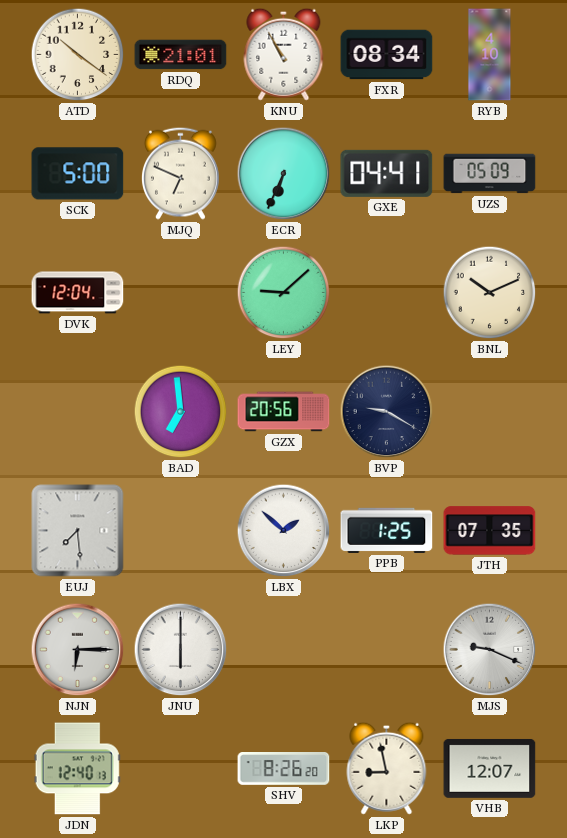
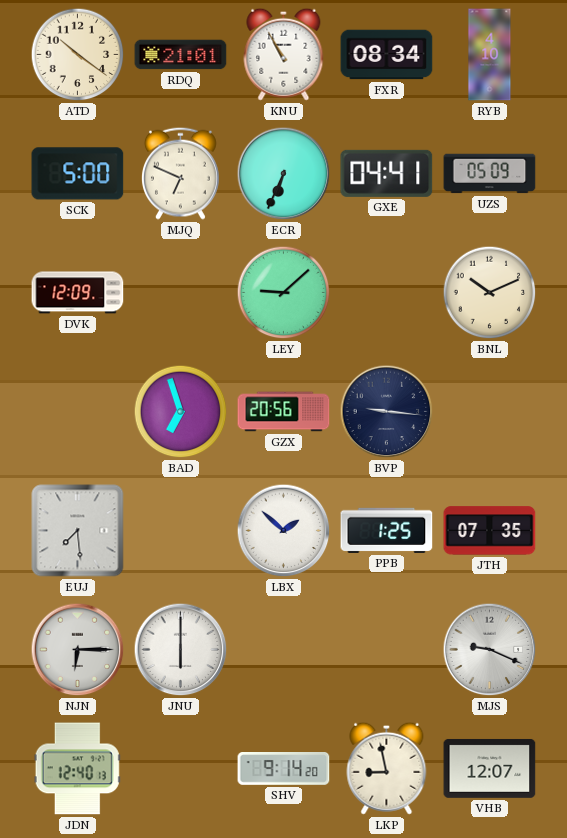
DVK: 12:04 -> 12:09 (78, 293)
BAD: 6:59 -> 6:57 (181, 412)
BVP: 9:20 -> 9:16 (387, 412)
SHV: 8:26 -> 9:14 (284, 769)
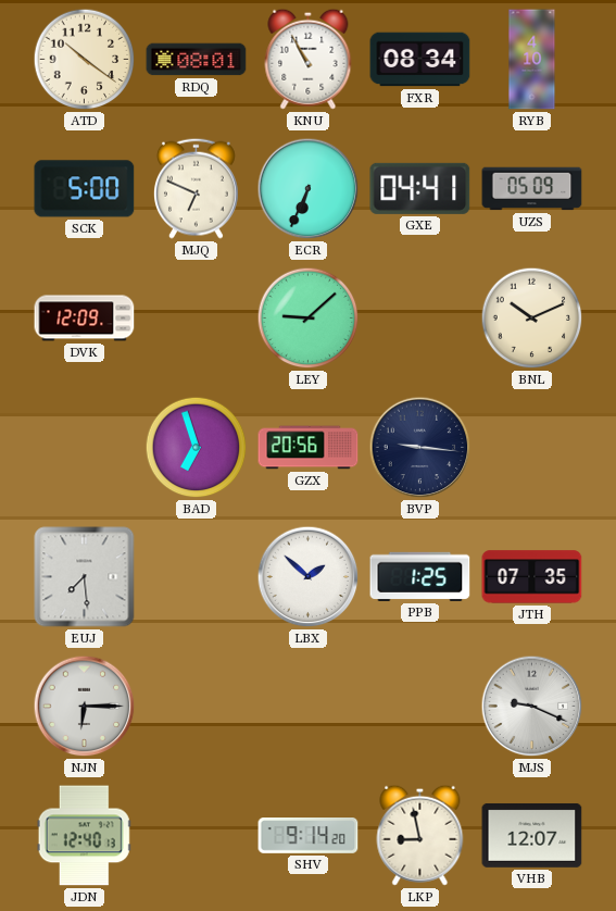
RDQ: 21:01 -> 08:01 (197, 60)
JNU: 6:00 -> none (181, 650)
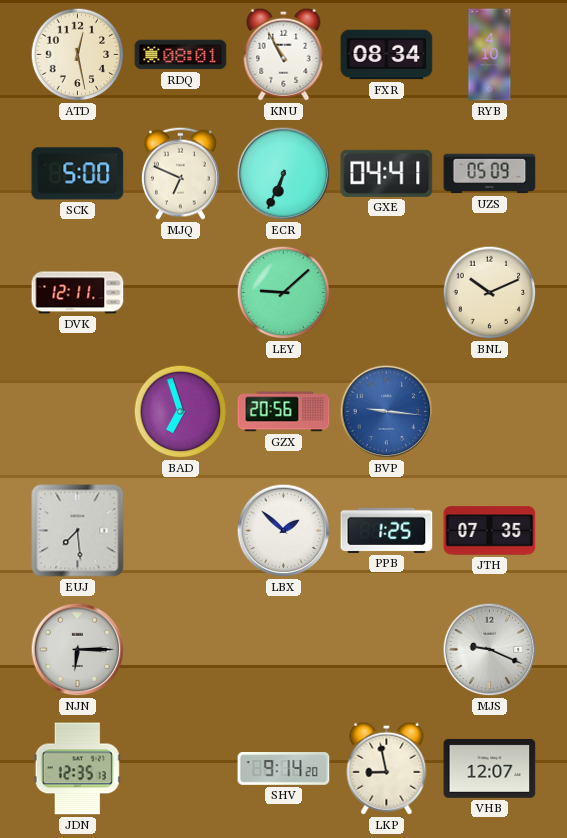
ATD: 10:21 -> 12:28 (78, 55)
DVK: 12:09 -> 12:11 (78, 293)
BVP dial: navy -> blue (387, 412)
JDN: 12:40 -> 12:35 (77, 769)
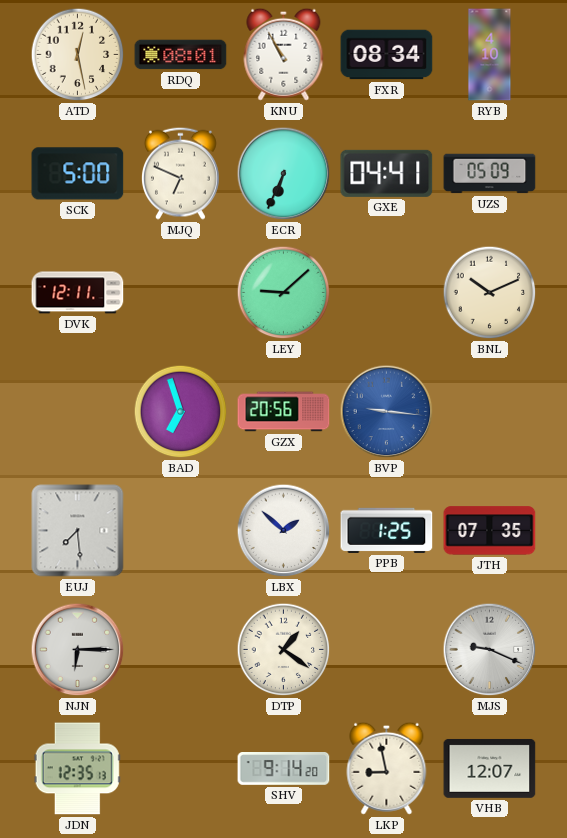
DTP: none -> 1:21 (284, 650)
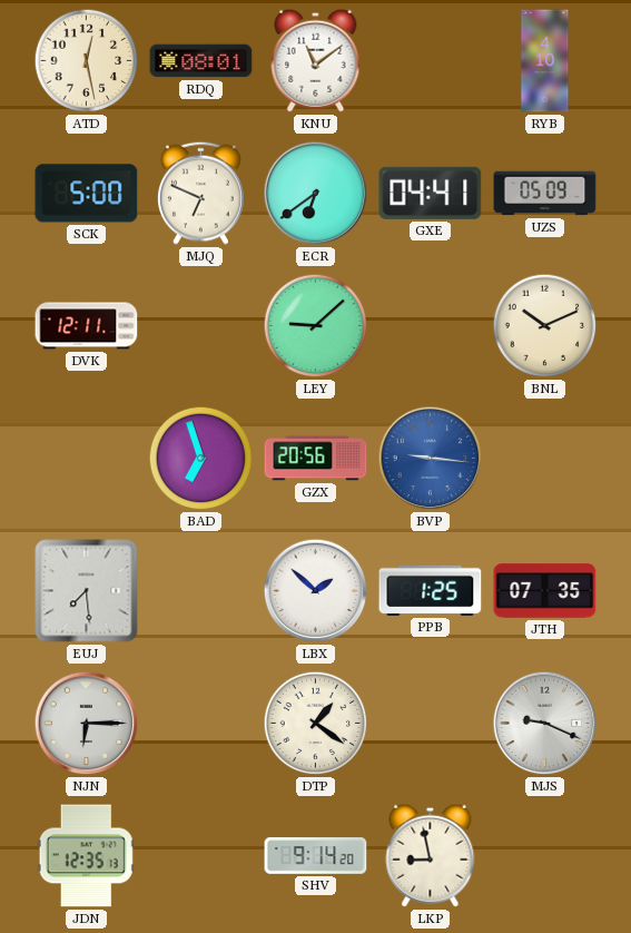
KNU: 10:55 -> 11:09 (316, 60)
FXR: 08:34 -> none (387, 55)
ECR: 6:34 -> 6:39 (316, 194)
VHB: 12:07 -> none (490, 768)
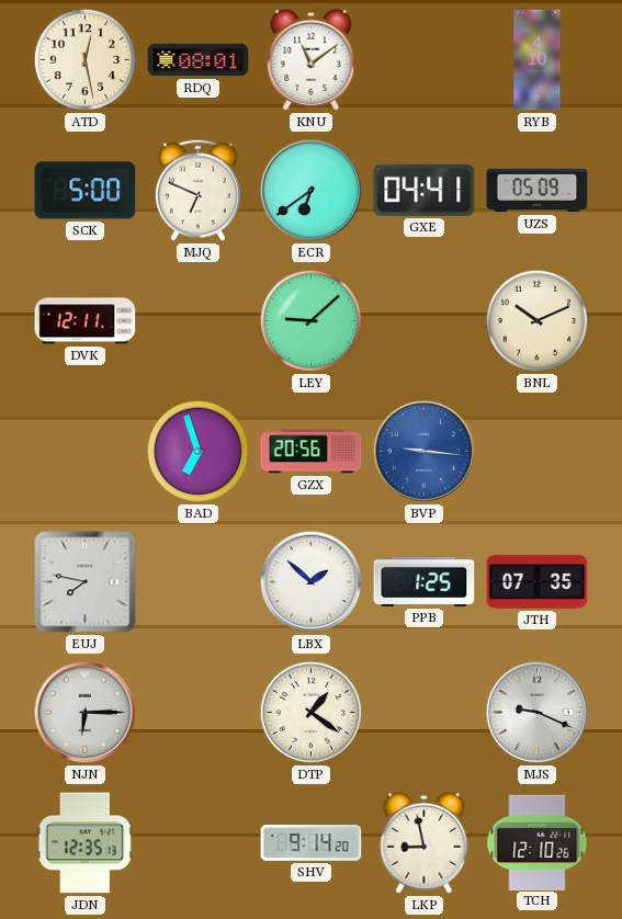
EUJ: 7:29 -> 7:47 (86, 582)
TCH: none -> 12:10 (538, 842)
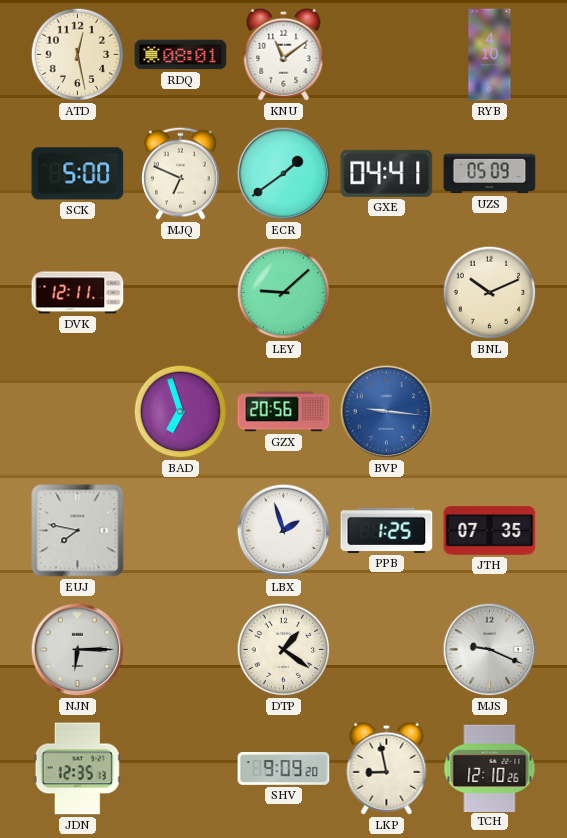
ECR: 6:39 -> 1:39 (284, 174)
LBX: 1:52 -> 1:57 (284, 531)
SHV: 9:14 -> 9:09 (284, 769)
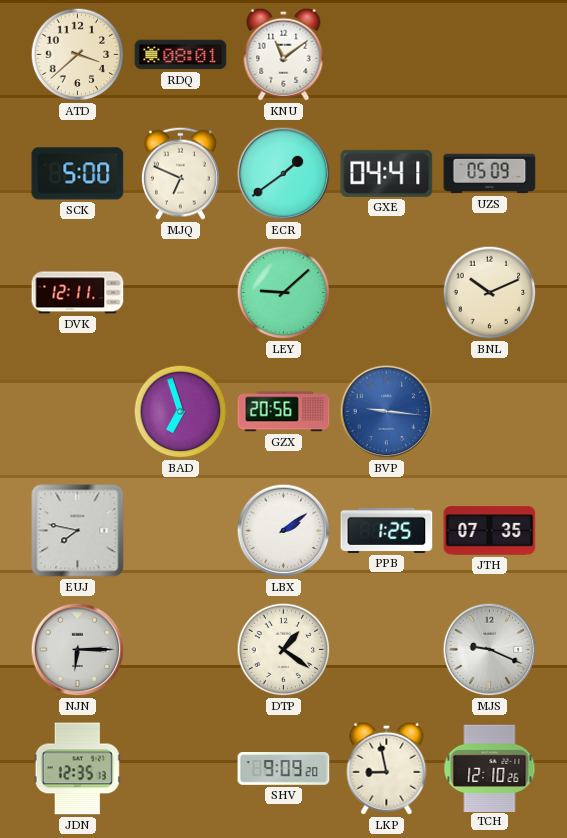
ATD: 12:28 -> 3:38 (78, 55)
RYB: 4:10 -> none (490, 55)
LBX: 1:57 -> 2:09 (284, 531)
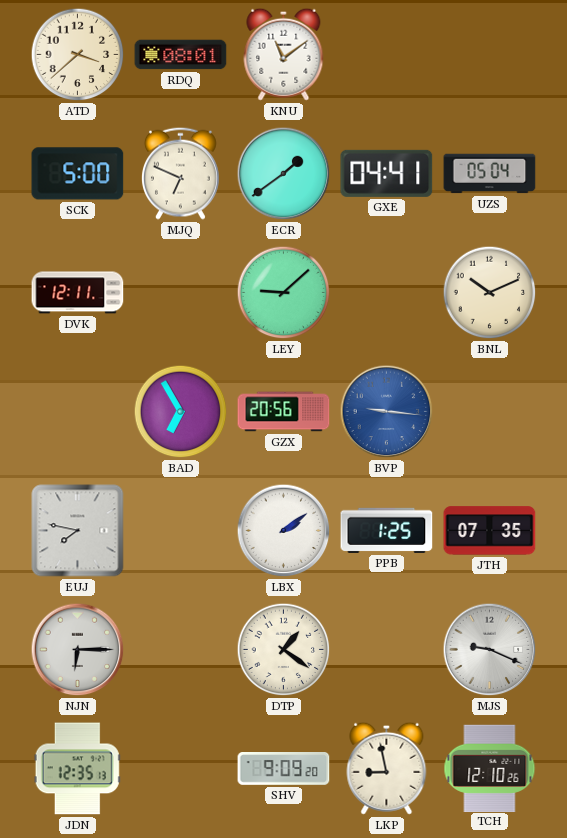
UZS: 05:09 -> 05:04 (490, 174)
BAD: 6:57 -> 6:55 (181, 412)
